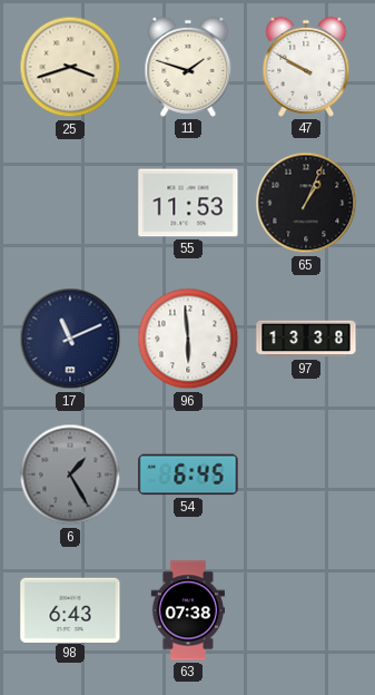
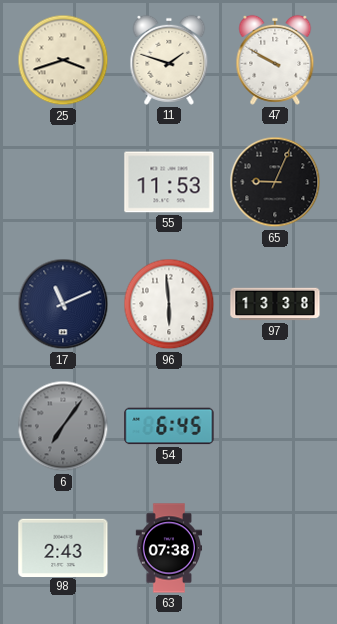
65: 1:04 -> 9:04 (275, 182)
6: 1:25 -> 7:06 (63, 426)
98: 6:43 -> 2:43 (63, 547)
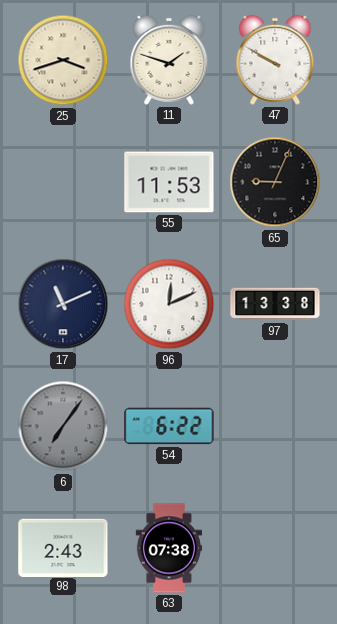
96: 5:59 -> 12:11 (169, 304)
54: 6:45 -> 6:22 (169, 426)
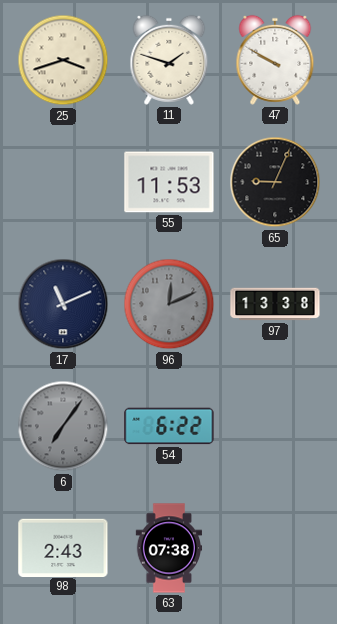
96 dial: white -> grey (169, 304)
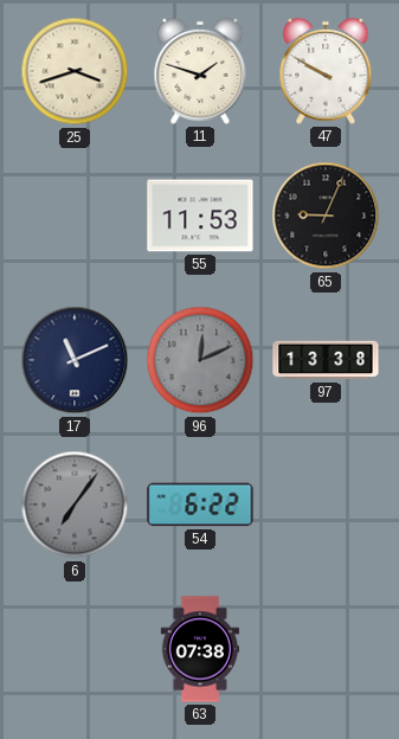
98: 2:43 -> none (63, 547)
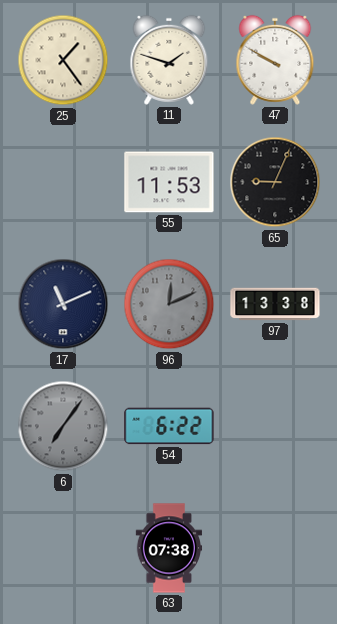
25: 3:42 -> 1:24 (63, 60)
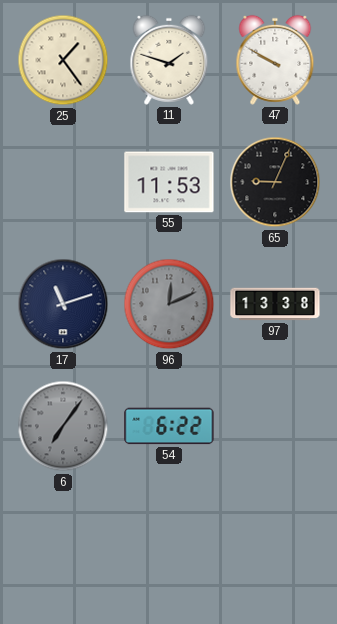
17: 11:11 -> 11:12 (63, 304)
63: 07:38 -> none (168, 548)
